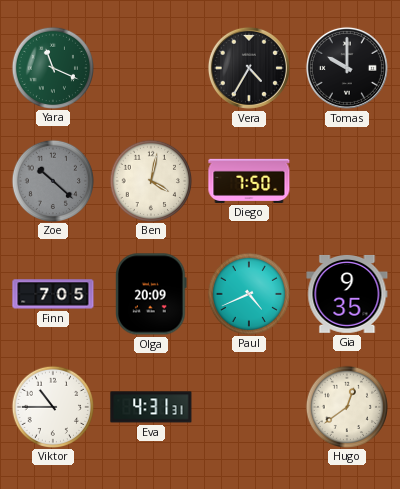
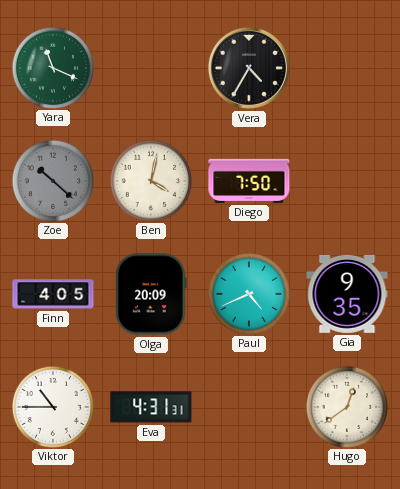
Tomas: 10:00 -> none (347, 68)
Finn: 7:05 -> 4:05 (53, 294)
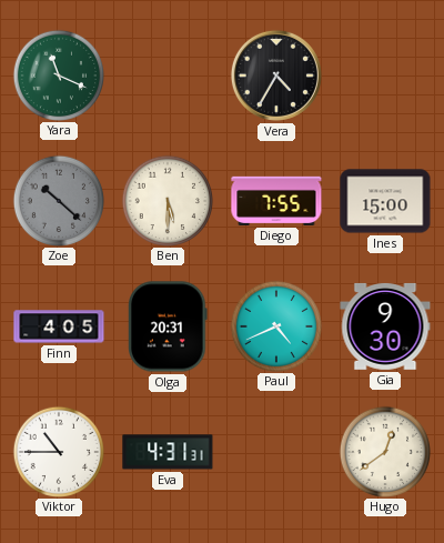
Ben: 4:02 -> 5:30 (167, 200)
Diego: 7:50 -> 7:55 (276, 201)
Ines: none -> 15:00 (385, 201)
Olga: 20:09 -> 20:31 (169, 326)
Gia: 9:35 -> 9:30 (385, 326)
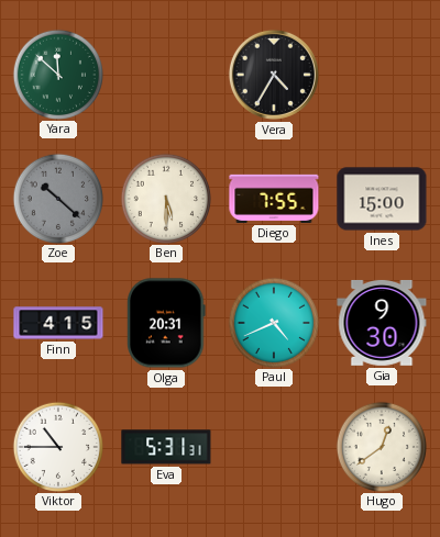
Yara: 11:19 -> 11:52 (57, 74)
Finn: 4:05 -> 4:15 (58, 323)
Eva: 4:31 -> 5:31 (166, 447)
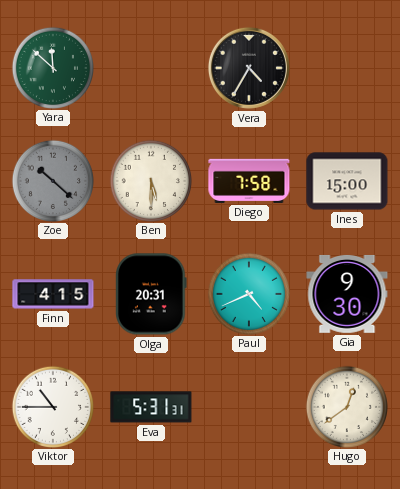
Diego: 7:55 -> 7:58 (249, 181)
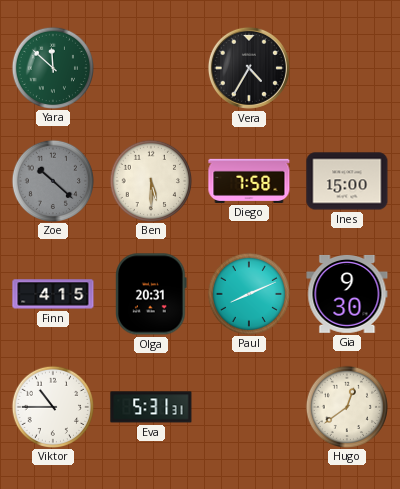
Paul: 4:41 -> 8:11 (248, 293)
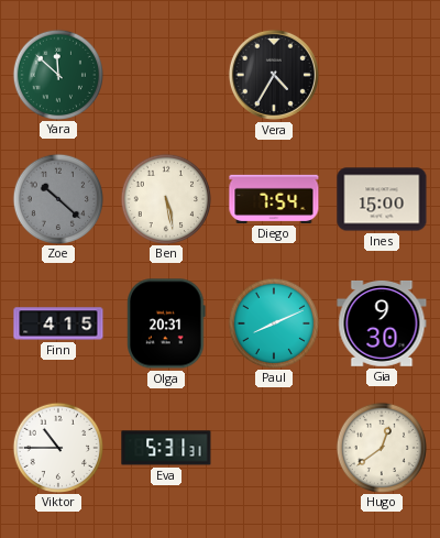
Ben: 5:30 -> 5:28 (165, 198)
Diego: 7:58 -> 7:54 (274, 199)
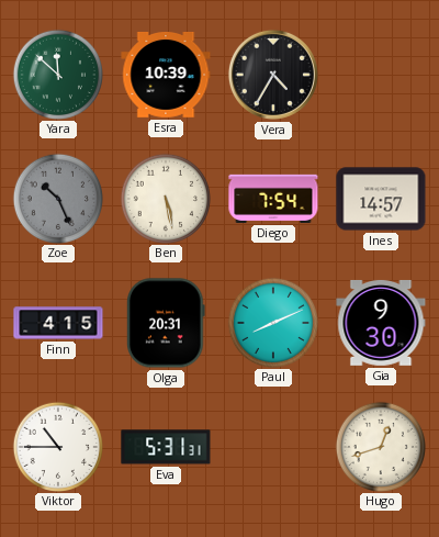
Esra: none -> 10:39 (166, 75)
Zoe: 10:22 -> 10:26 (57, 198)
Ines: 15:00 -> 14:57 (381, 199)
Hugo: 12:39 -> 12:42 (380, 446)
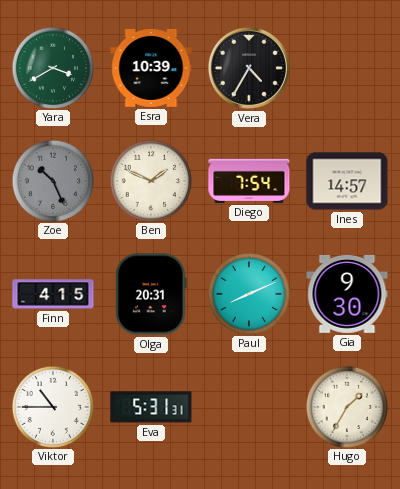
Yara: 11:52 -> 3:40 (52, 67)
Ben: 5:28 -> 1:49 (150, 180)
Hugo: 12:42 -> 1:35 (346, 406)
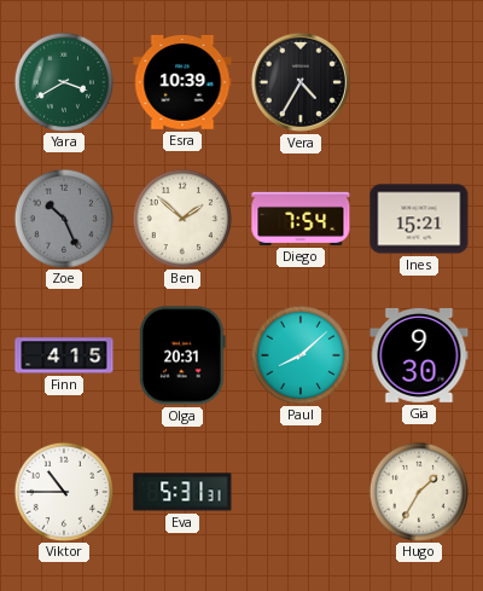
Ben: 1:49 -> 1:52 (181, 218)
Ines: 14:57 -> 15:21 (419, 219)
Paul: 8:11 -> 8:08 (299, 354)
